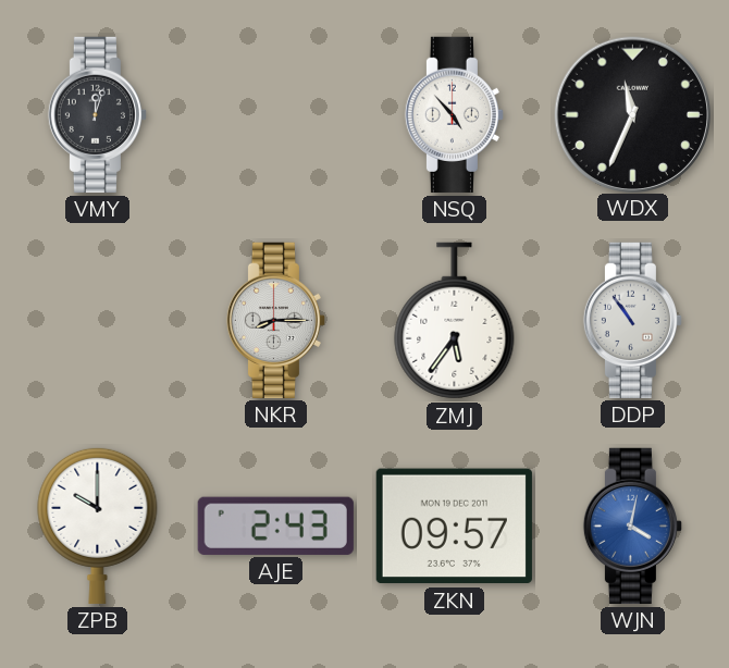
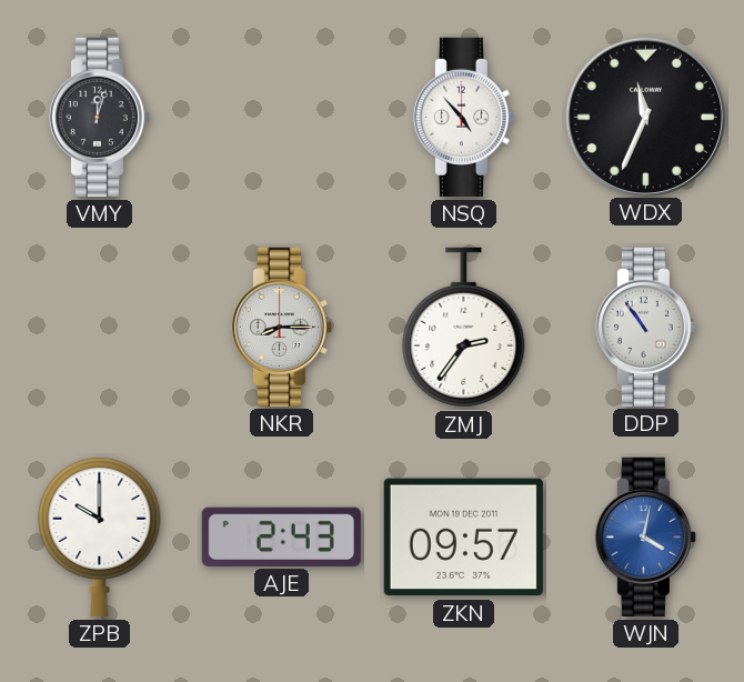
ZMJ: 5:36 -> 2:36 (464, 328)
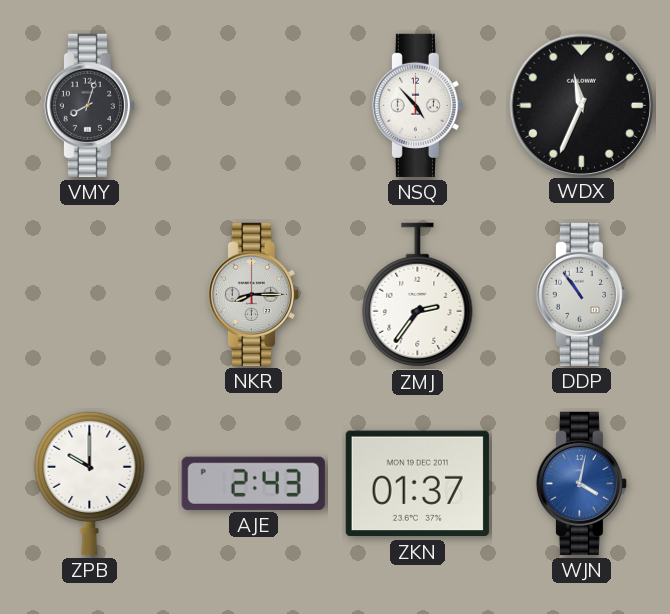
VMY: 12:03 -> 8:03 (89, 105)
ZKN: 09:57 -> 01:37 (417, 484)
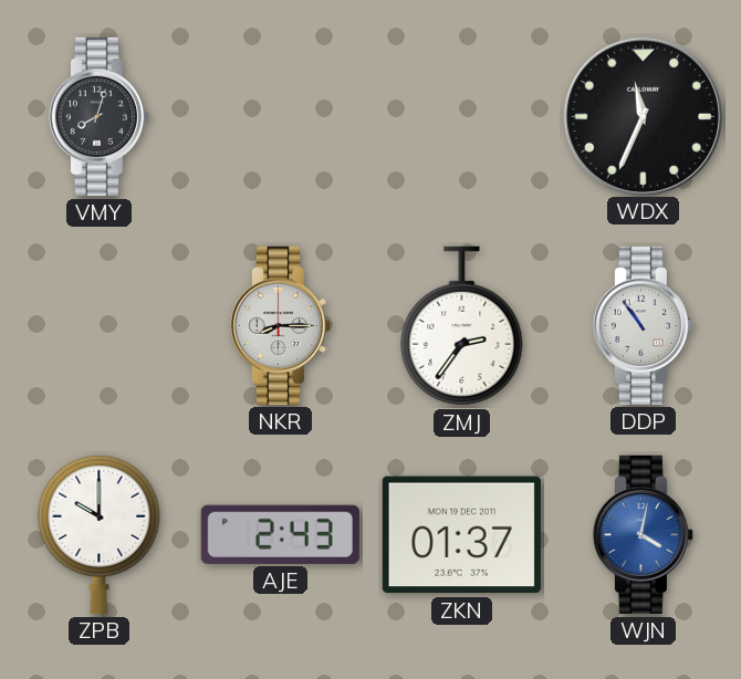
NSQ: 4:53 -> none (417, 105)
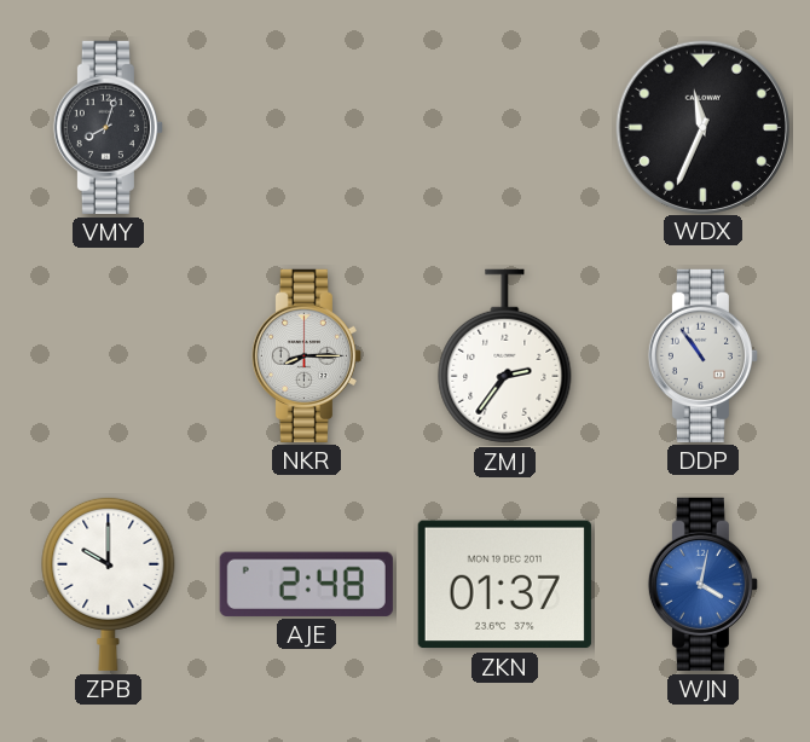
AJE: 2:43 -> 2:48 (306, 584)
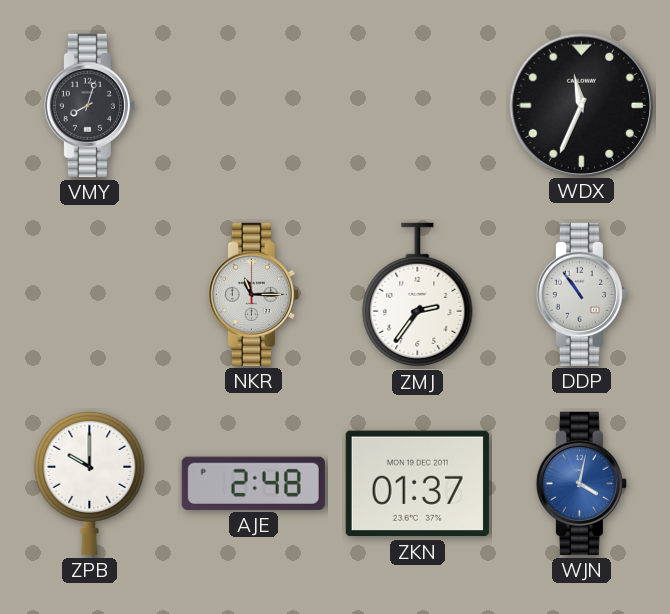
NKR: 8:15 -> 11:15 (253, 294)
